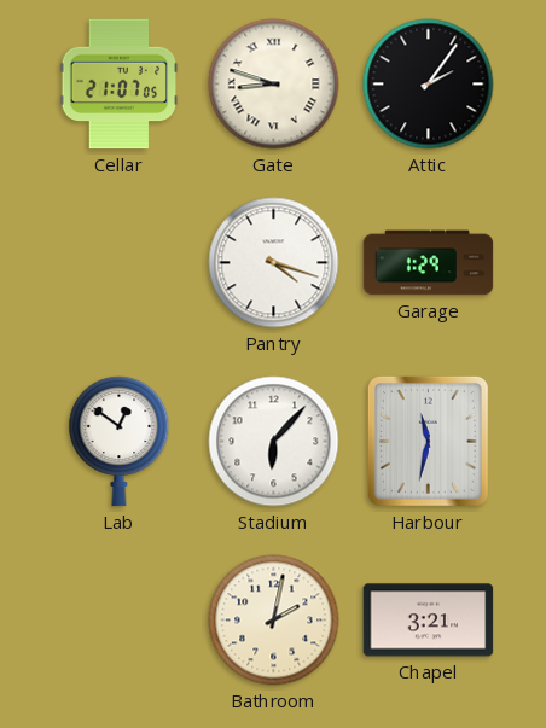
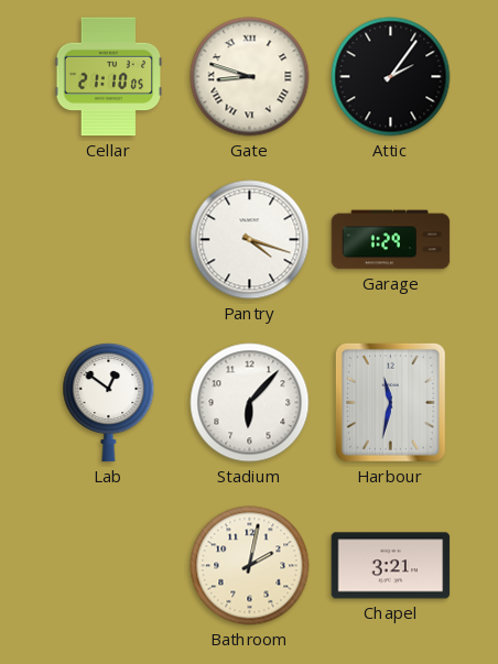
Cellar: 21:07 -> 21:10 (109, 77)
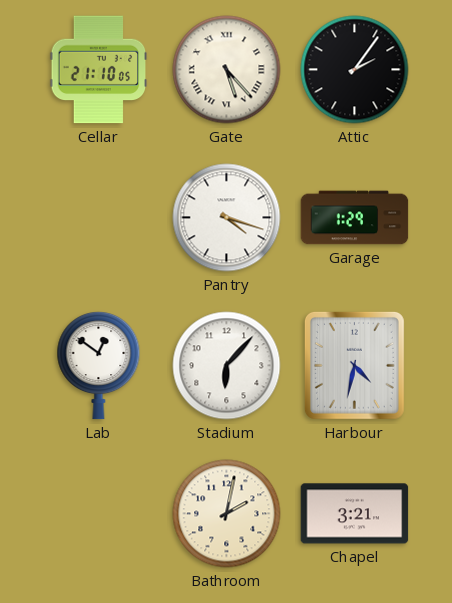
Gate: 8:48 -> 5:23 (227, 70)
Harbour: 11:32 -> 4:32 (354, 365)
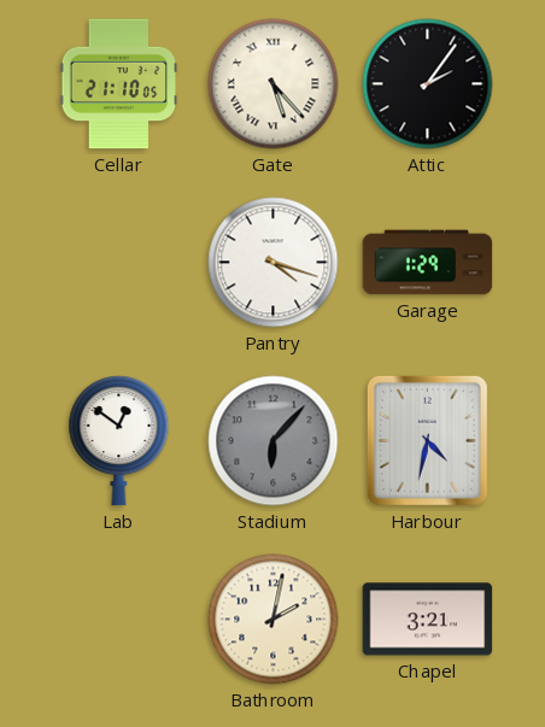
Stadium dial: white -> grey (274, 441)
